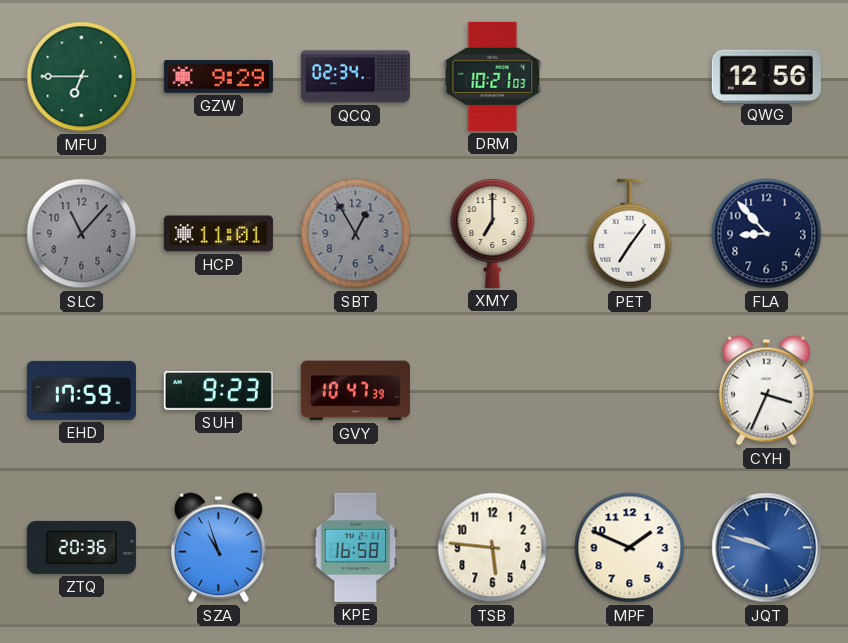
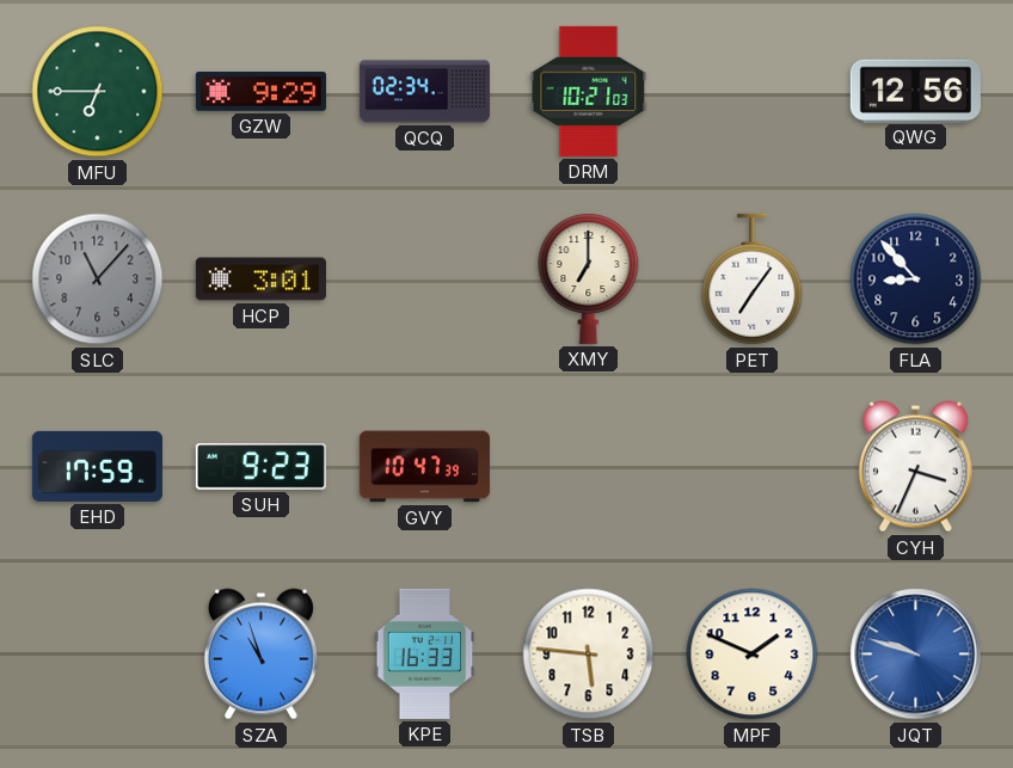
HCP: 11:01 -> 3:01 (260, 279)
SBT: 12:55 -> none (356, 234)
ZTQ: 20:36 -> none (81, 547)
KPE: 16:58 -> 16:33 (425, 653)
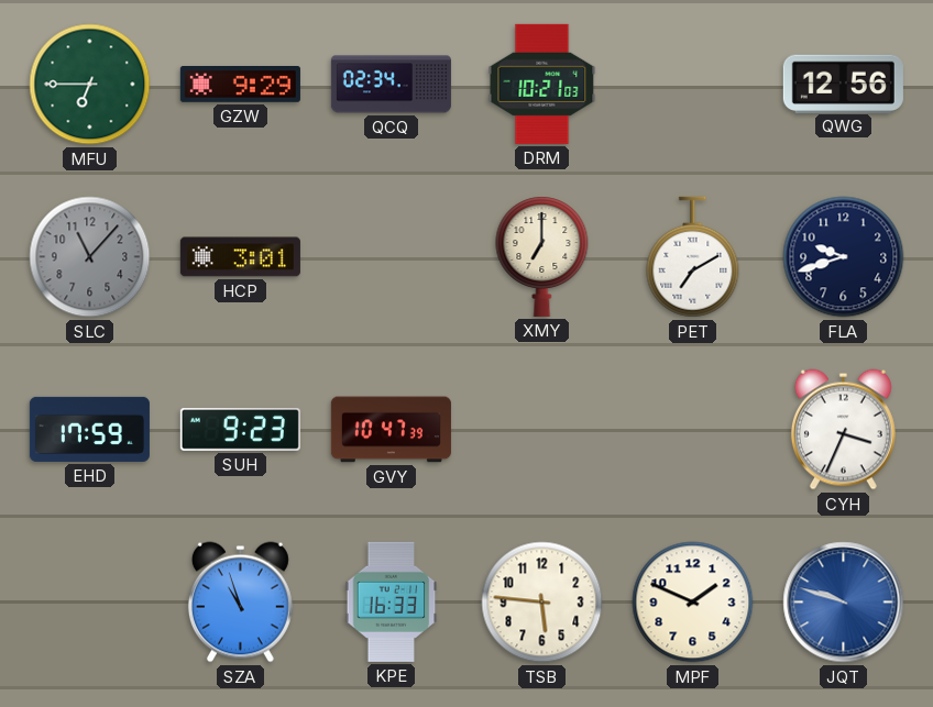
PET: 7:06 -> 7:10 (693, 257)
FLA: 8:53 -> 9:42 (844, 257)
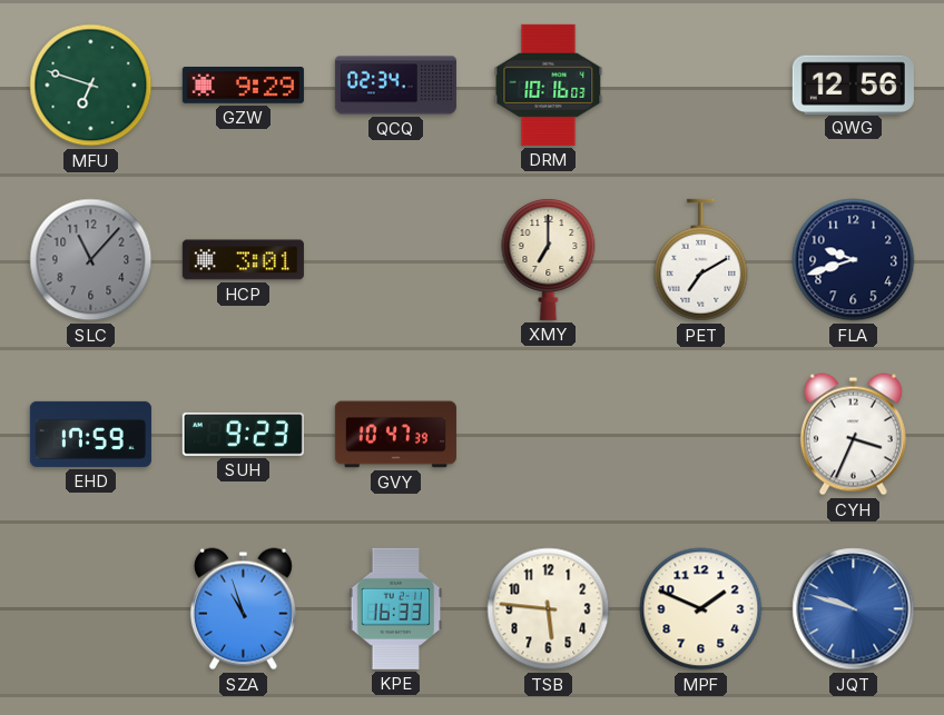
MFU: 6:45 -> 6:48 (91, 86)
DRM: 10:21 -> 10:16 (549, 85)
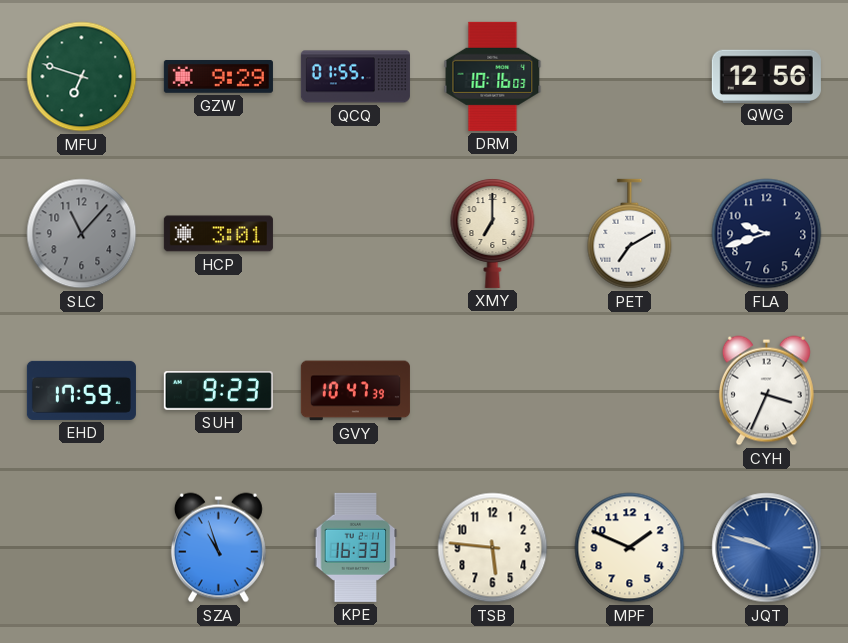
QCQ: 02:34 -> 01:55 (355, 77)
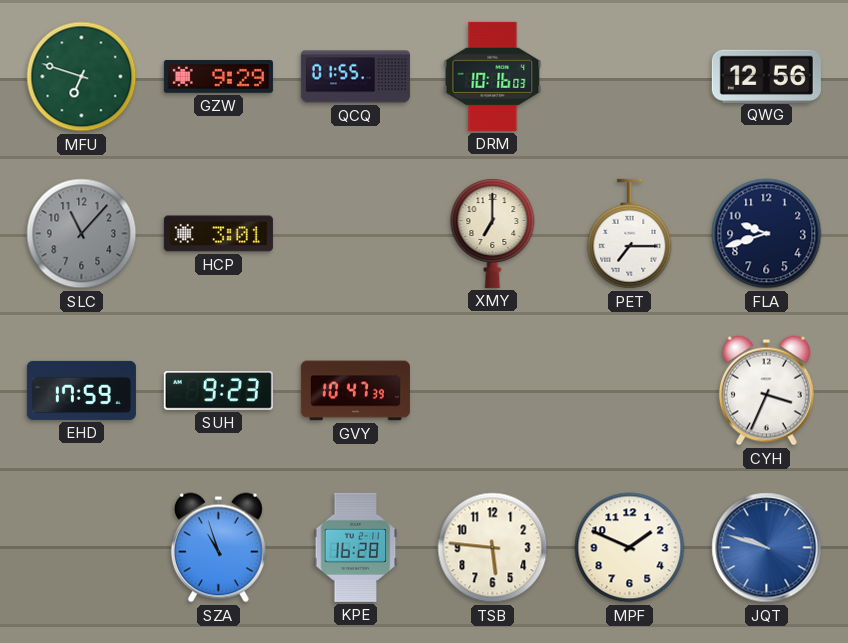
PET: 7:10 -> 7:15 (630, 234)
KPE: 16:33 -> 16:28 (356, 547)
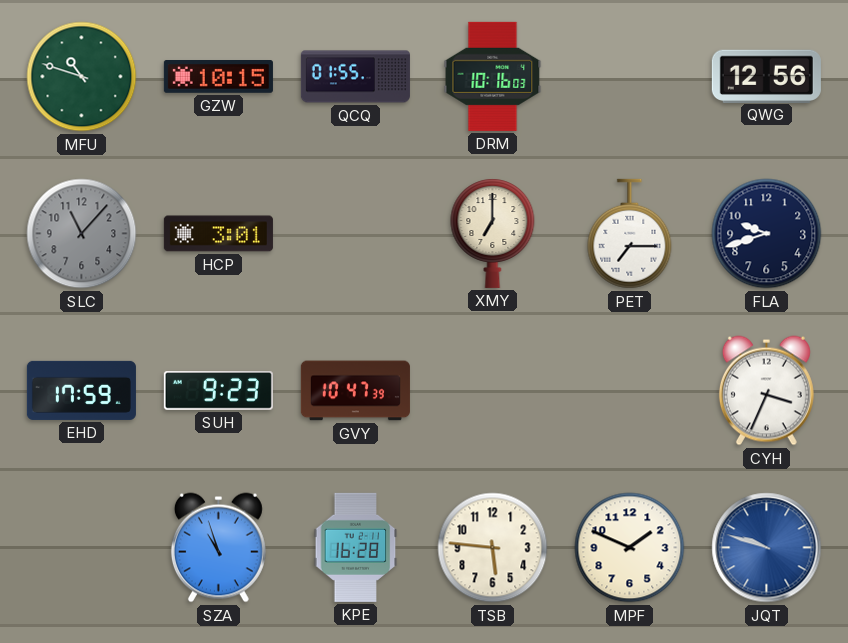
MFU: 6:48 -> 10:48 (82, 77)
GZW: 9:29 -> 10:15 (218, 77)
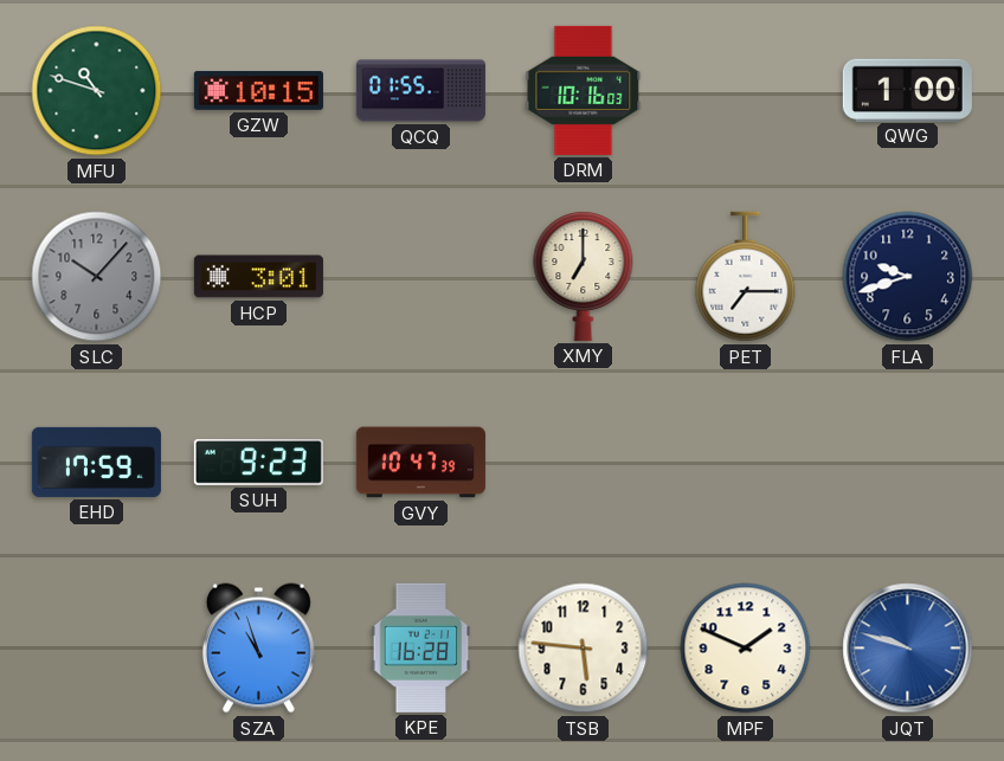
QWG: 12:56 -> 1:00 (907, 90)
SLC: 11:07 -> 10:07 (97, 277)
CYH: 3:34 -> none (766, 391)
